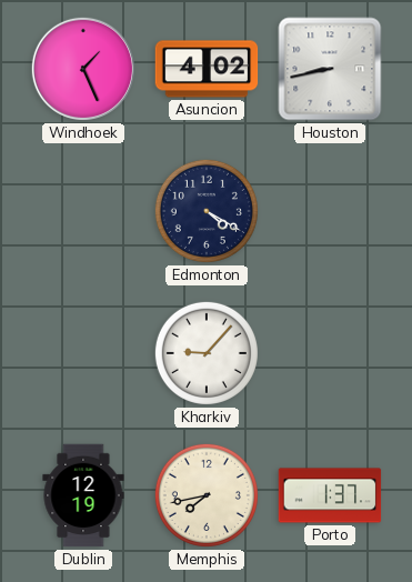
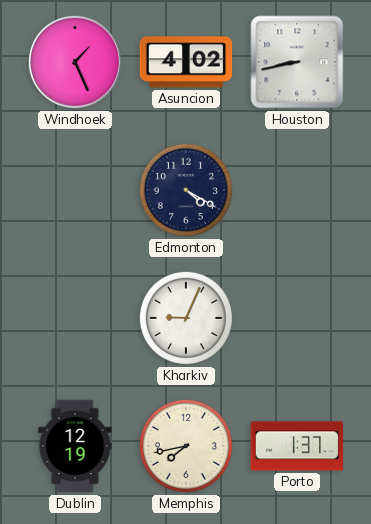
Kharkiv: 9:07 -> 9:04 (186, 318)
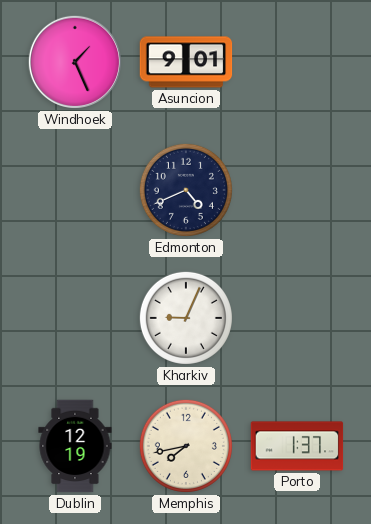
Asuncion: 4:02 -> 9:01 (186, 62)
Houston: 8:43 -> none (297, 62)
Edmonton: 4:20 -> 4:41 (186, 190)
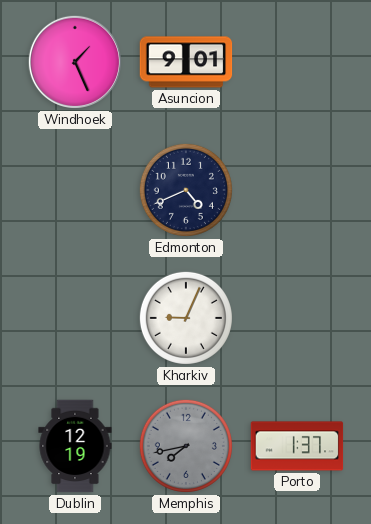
Memphis dial: cream -> grey (186, 446)
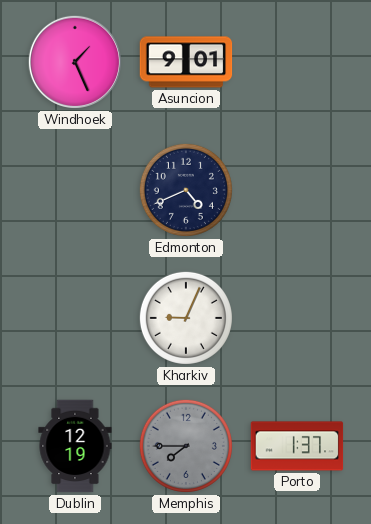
Memphis: 7:43 -> 7:45 (186, 446)
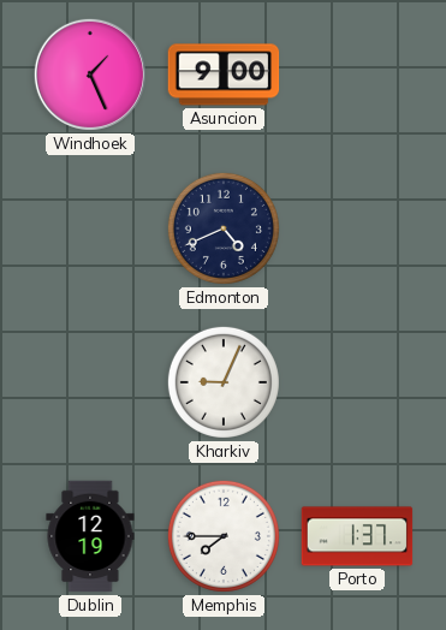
Asuncion: 9:01 -> 9:00 (224, 75)
Memphis dial: grey -> white (224, 536)
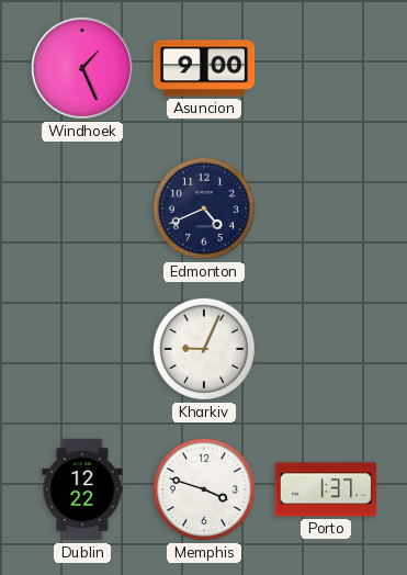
Dublin: 12:19 -> 12:22 (82, 489)
Memphis: 7:45 -> 3:48 (204, 489)
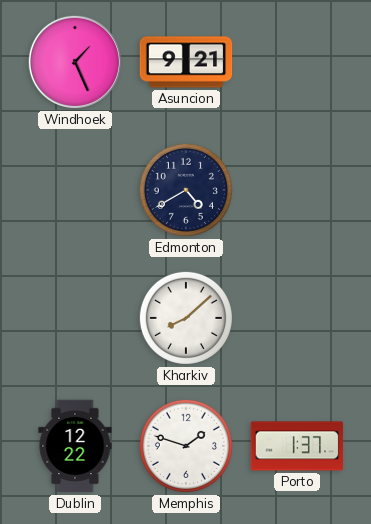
Asuncion: 9:00 -> 9:21 (186, 62)
Edmonton: 4:41 -> 4:40 (186, 190)
Kharkiv: 9:04 -> 8:08 (186, 318)
Memphis: 3:48 -> 1:48 (186, 446)
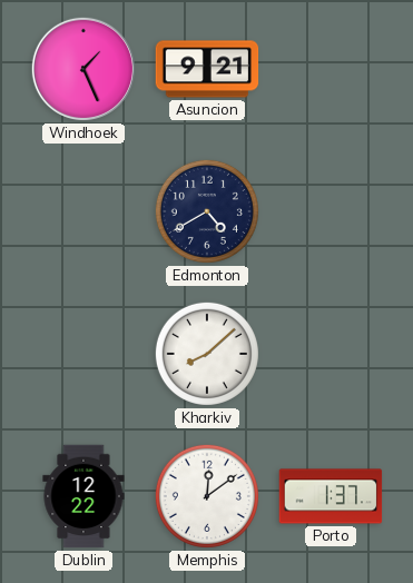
Memphis: 1:48 -> 12:09 (207, 496)
